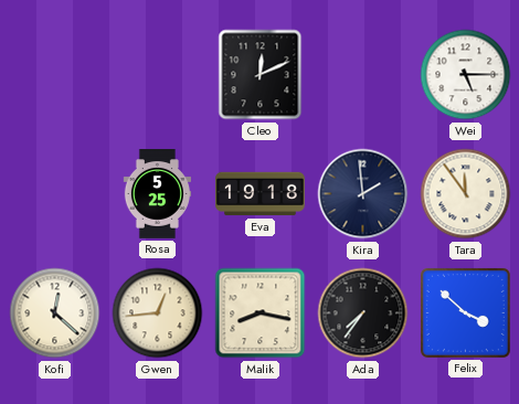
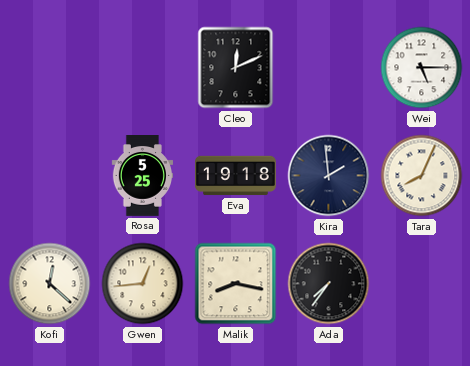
Tara: 11:54 -> 8:04 (422, 176)
Felix: 3:52 -> none (465, 312)
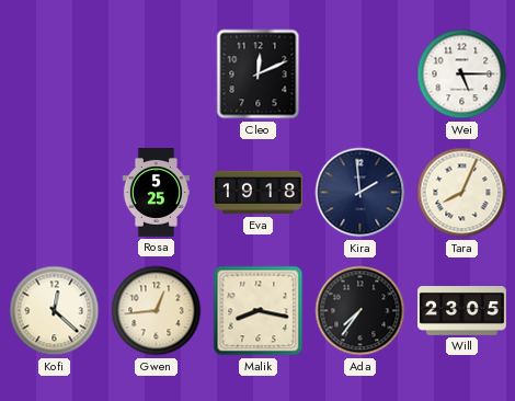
Will: none -> 23:05 (462, 311)
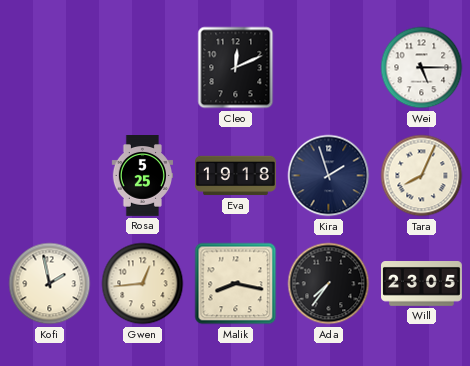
Kira: 1:59 -> 1:57 (329, 176)
Kofi: 12:22 -> 1:58 (50, 284)
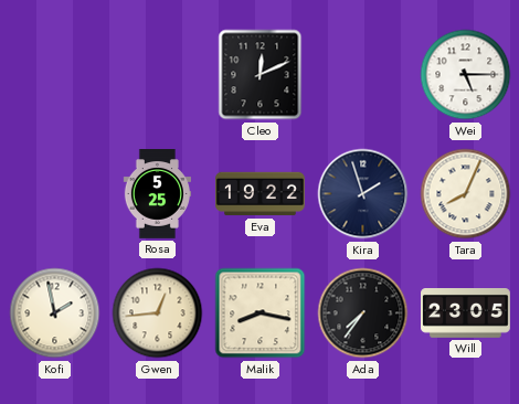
Eva: 19:18 -> 19:22 (261, 194)
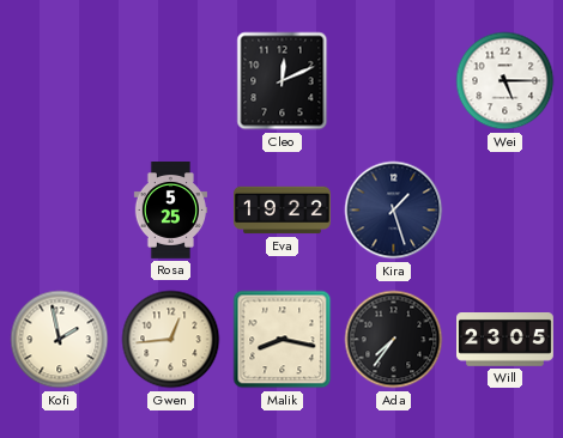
Kira: 1:57 -> 1:27 (394, 211)
Tara: 8:04 -> none (466, 194)
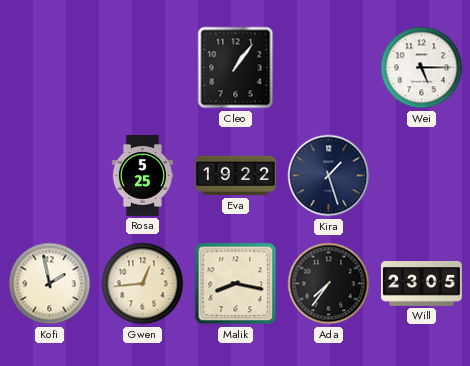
Cleo: 12:11 -> 1:06 (236, 68)
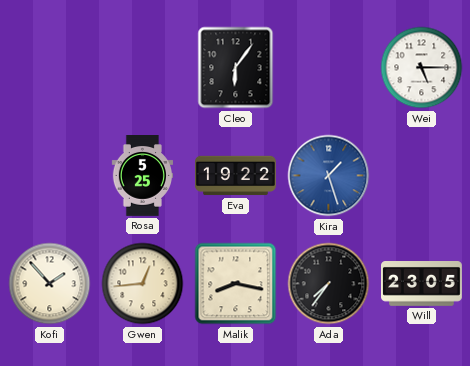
Cleo: 1:06 -> 6:06 (236, 68)
Kira dial: navy -> blue (329, 176)
Kofi: 1:58 -> 1:53 (50, 284)
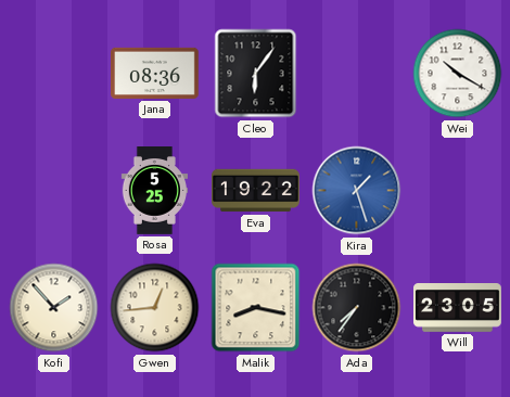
Jana: none -> 08:36 (155, 73)
Wei: 5:15 -> 10:20 (458, 74)
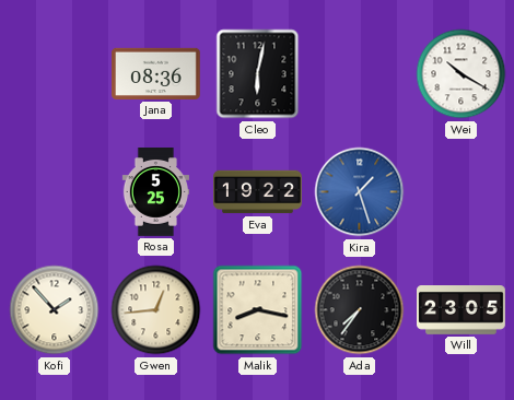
Cleo: 6:06 -> 6:02 (258, 74)
